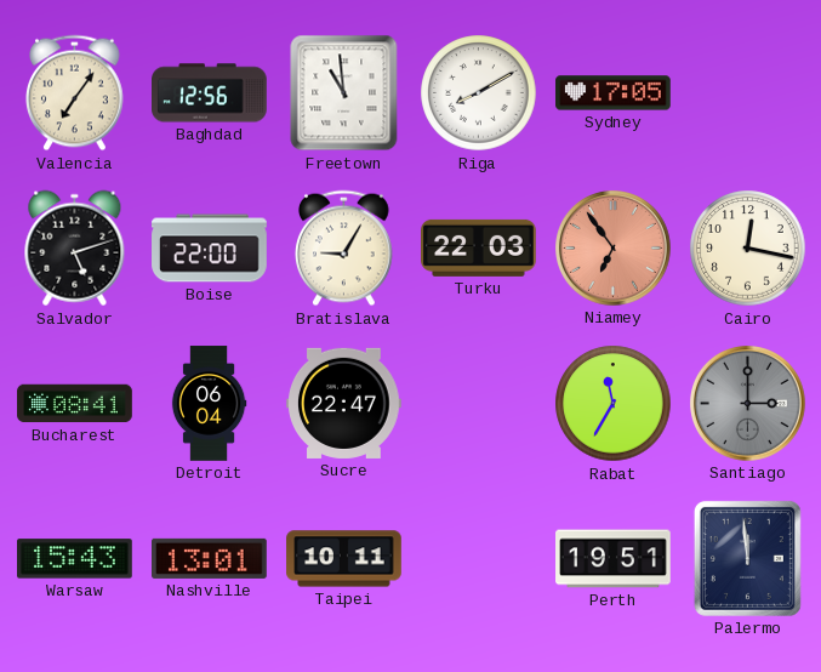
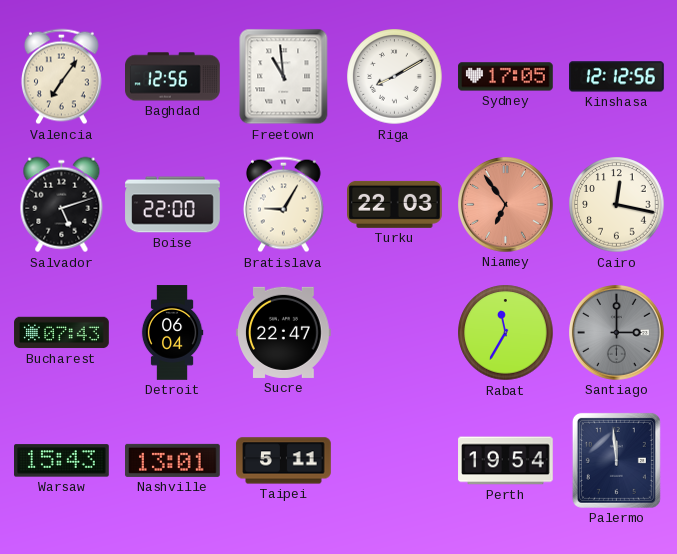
Kinshasa: none -> 12:12 (617, 77)
Bucharest: 08:41 -> 07:43 (62, 333)
Taipei: 10:11 -> 5:11 (284, 461)
Perth: 19:51 -> 19:54 (506, 461)
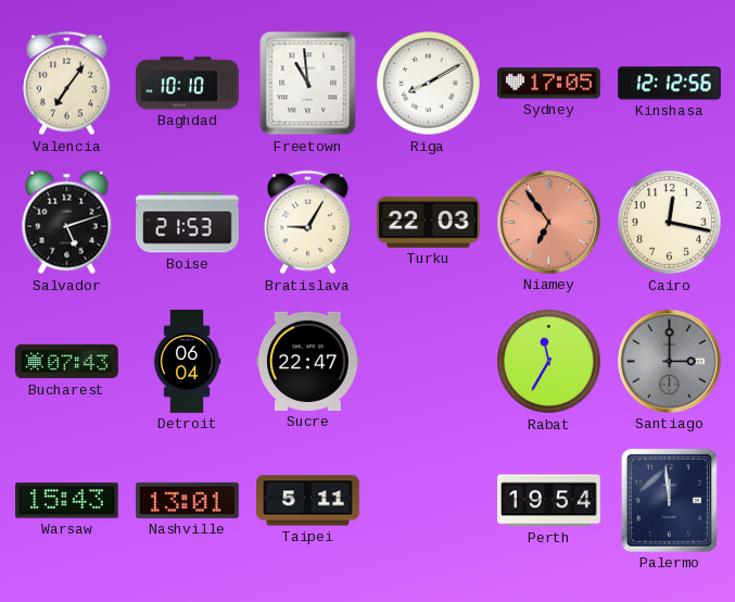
Baghdad: 12:56 -> 10:10 (188, 84)
Boise: 22:00 -> 21:53 (188, 223)
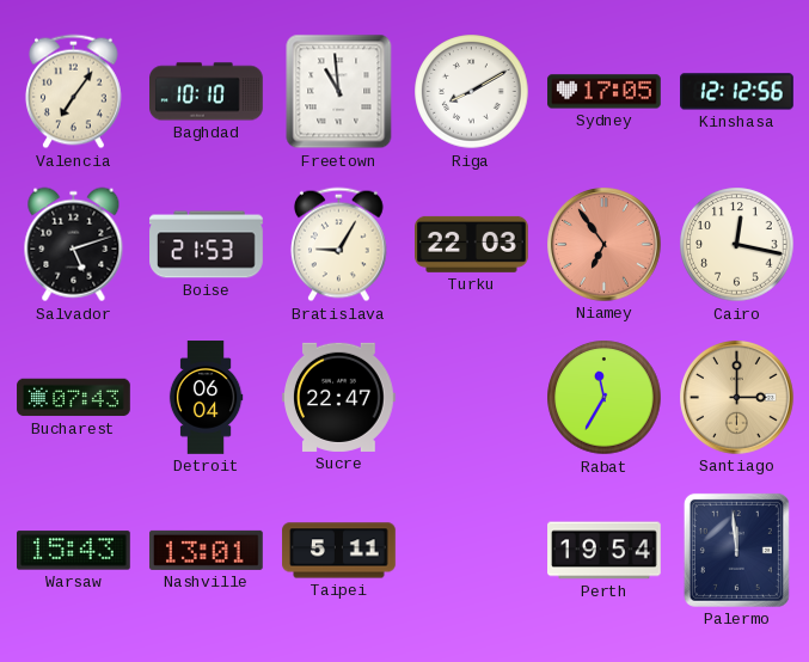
Santiago dial: grey -> champagne (737, 398)
